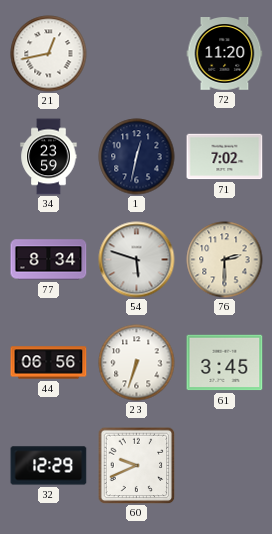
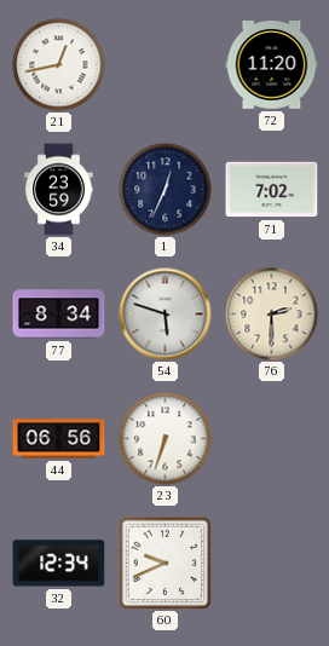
1: 12:32 -> 12:34 (166, 190)
61: 3:45 -> none (225, 363)
32: 12:29 -> 12:34 (59, 564)
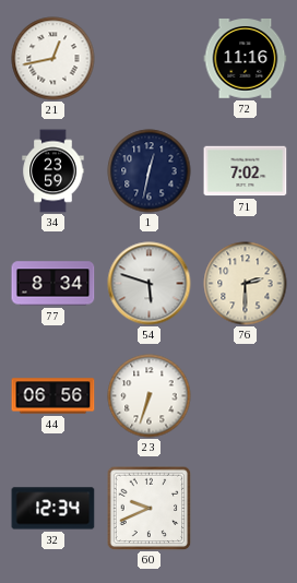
72: 11:20 -> 11:16 (246, 59)
1: 12:34 -> 12:32 (150, 171)
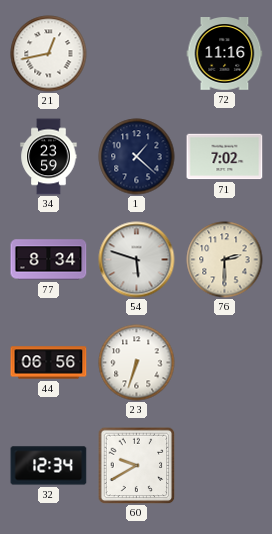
1: 12:32 -> 1:22 (137, 157)
60: 9:41 -> 9:40 (136, 465)
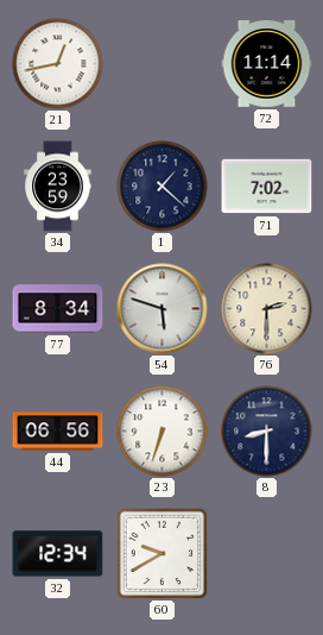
72: 11:16 -> 11:14 (267, 64)
8: none -> 8:30 (267, 432)
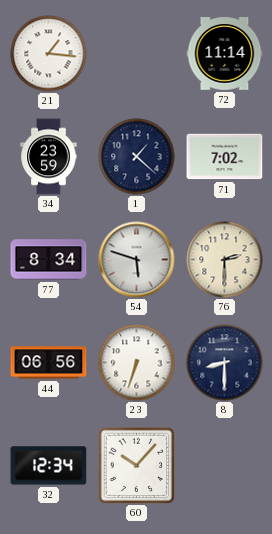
21: 12:43 -> 1:16 (49, 54)
60: 9:40 -> 10:07 (136, 465)
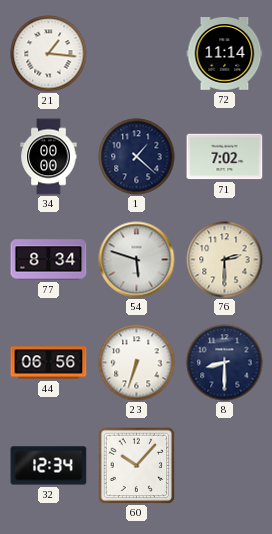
34: 23:59 -> 00:00 (49, 157)
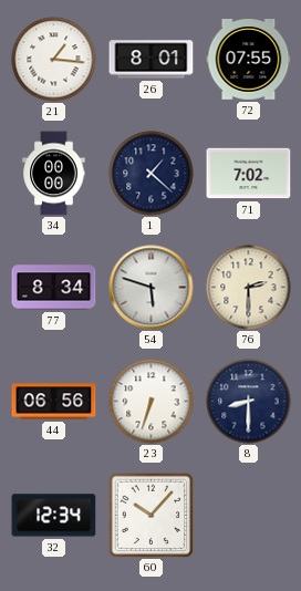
26: none -> 8:01 (152, 60)
72: 11:14 -> 07:55 (249, 60)
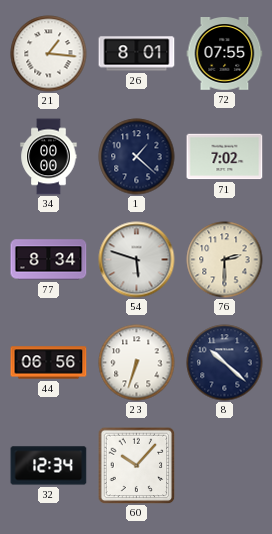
8: 8:30 -> 10:22 (225, 363)
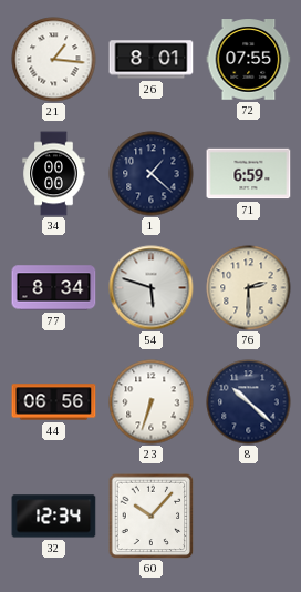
71: 7:02 -> 6:59 (249, 174)
